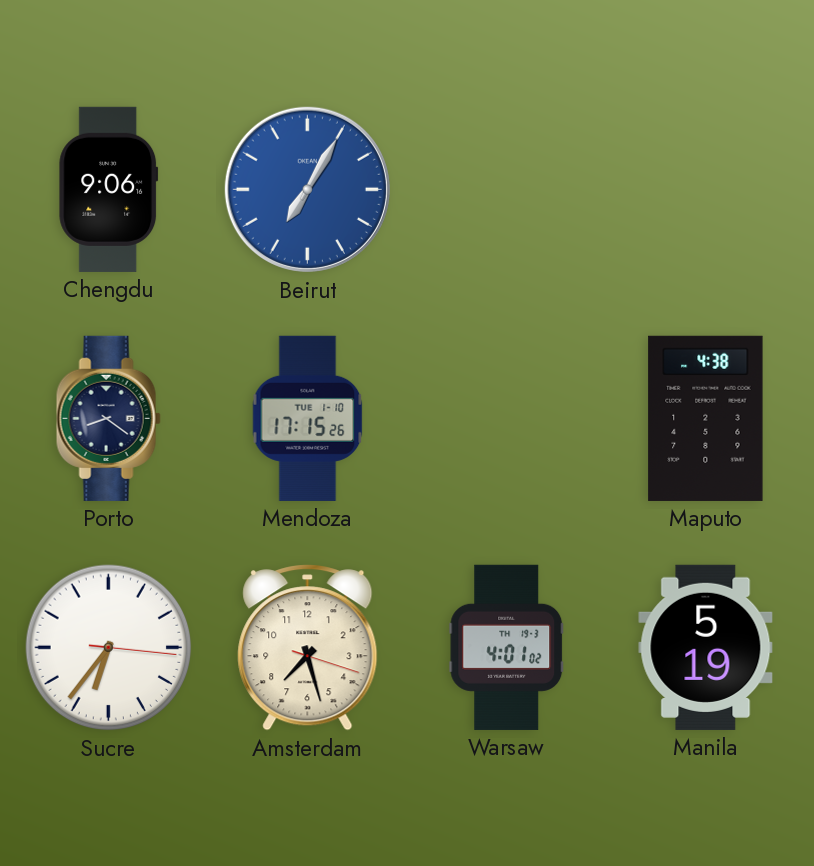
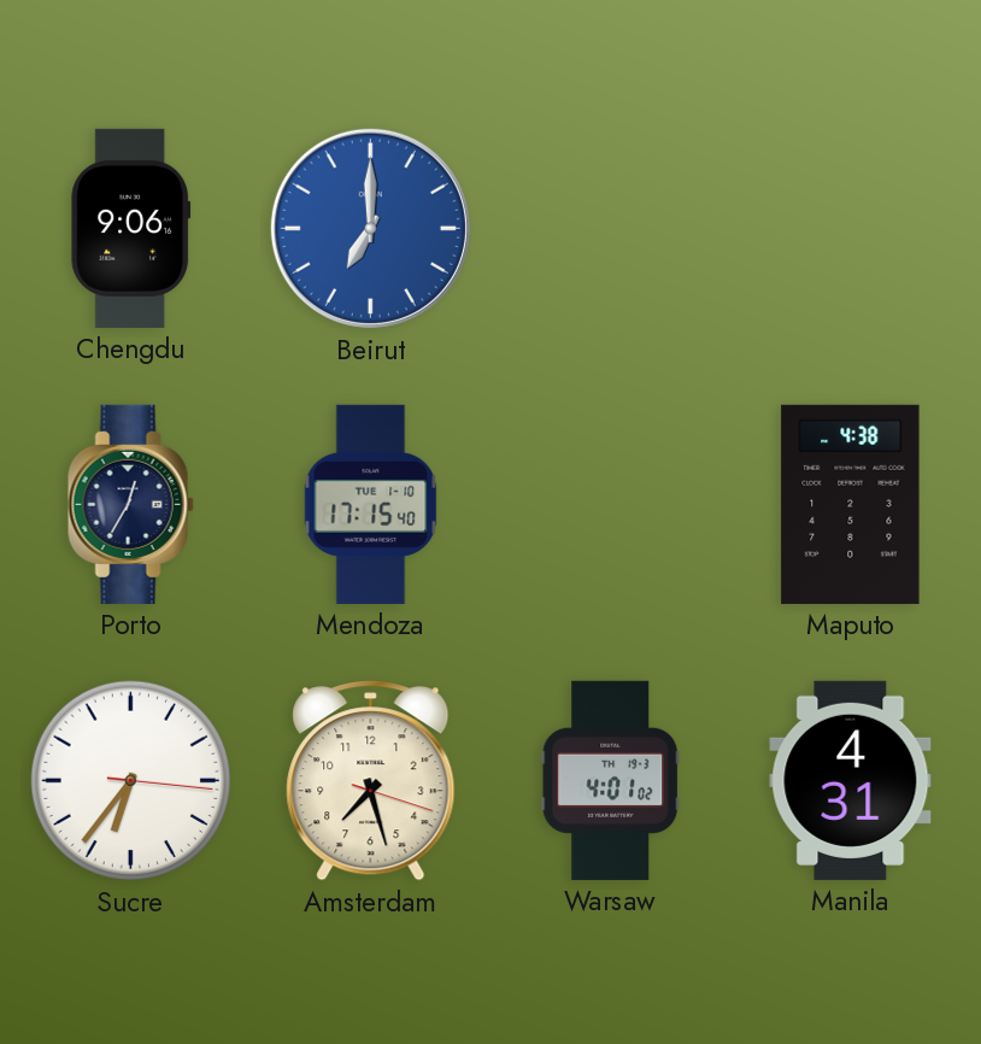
Beirut: 7:05 -> 7:00 (370, 228)
Porto: 8:21 -> 12:35 (130, 504)
Mendoza: 17:15:26 -> 17:15:40 (371, 504)
Manila: 5:19 -> 4:31 (851, 780)
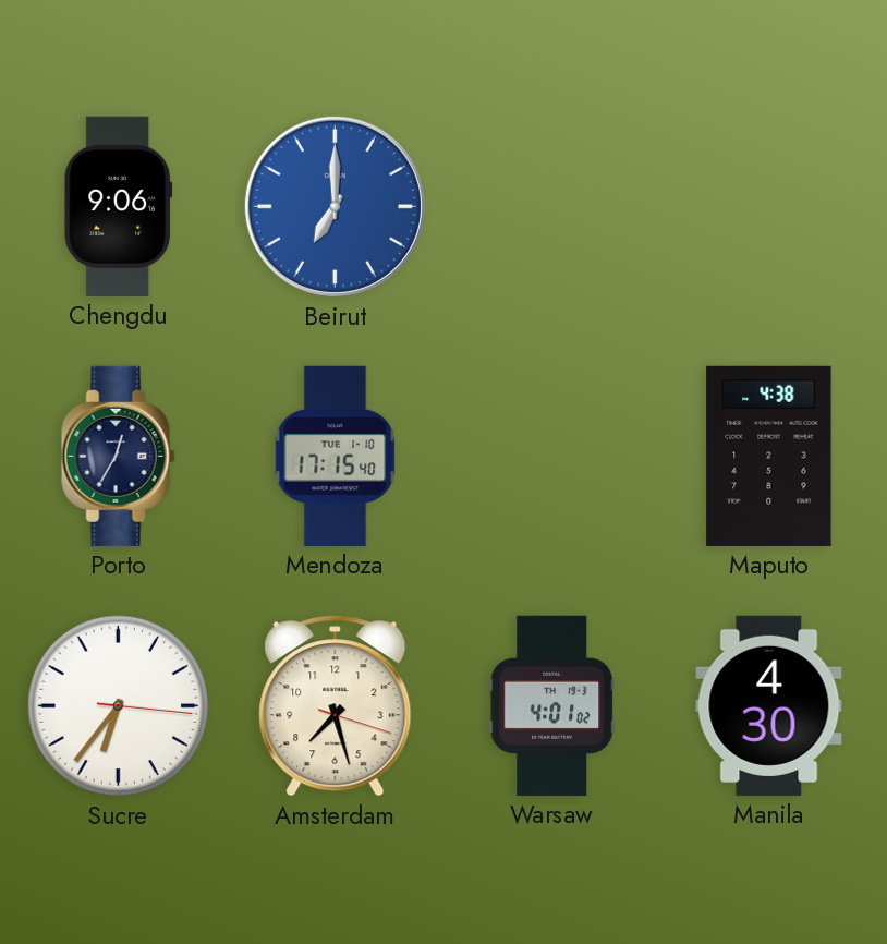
Manila: 4:31 -> 4:30 (769, 705)
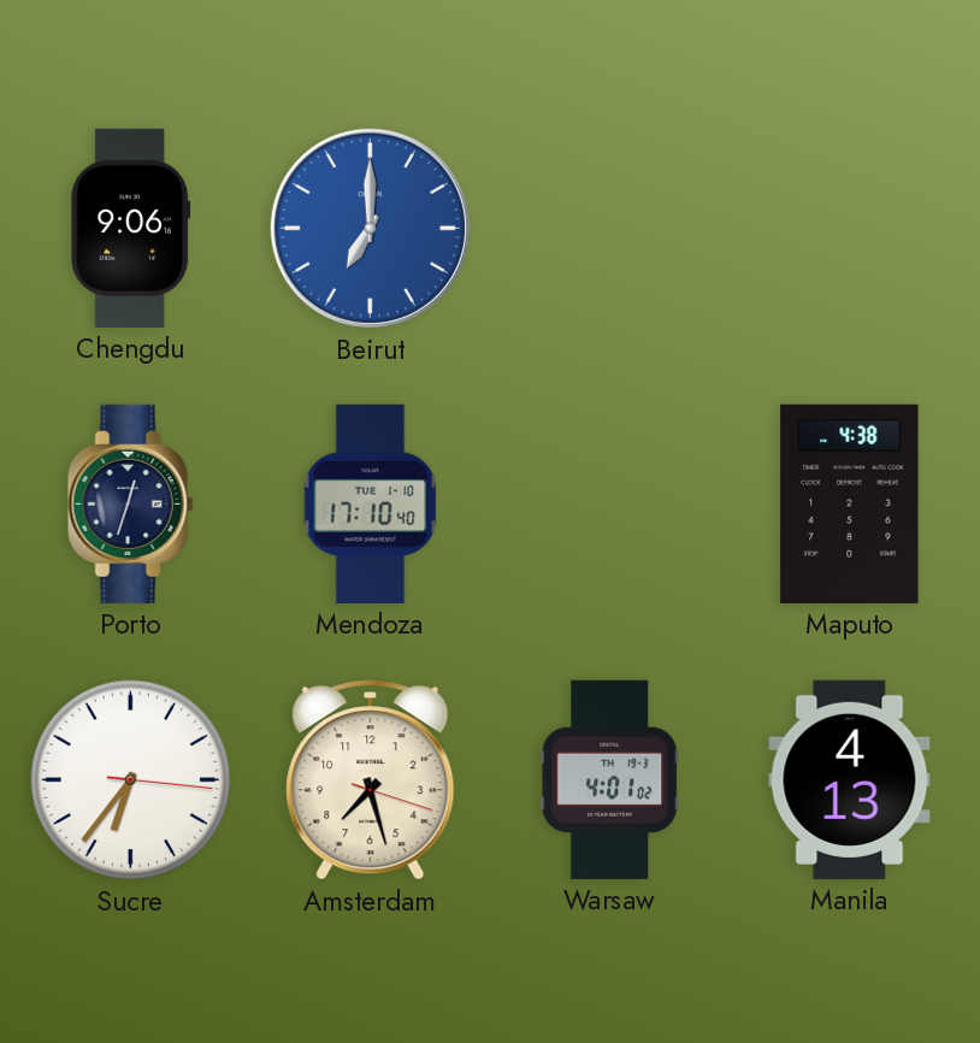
Porto: 12:35 -> 12:33 (130, 503)
Mendoza: 17:15 -> 17:10 (371, 503)
Manila: 4:30 -> 4:13 (850, 779)
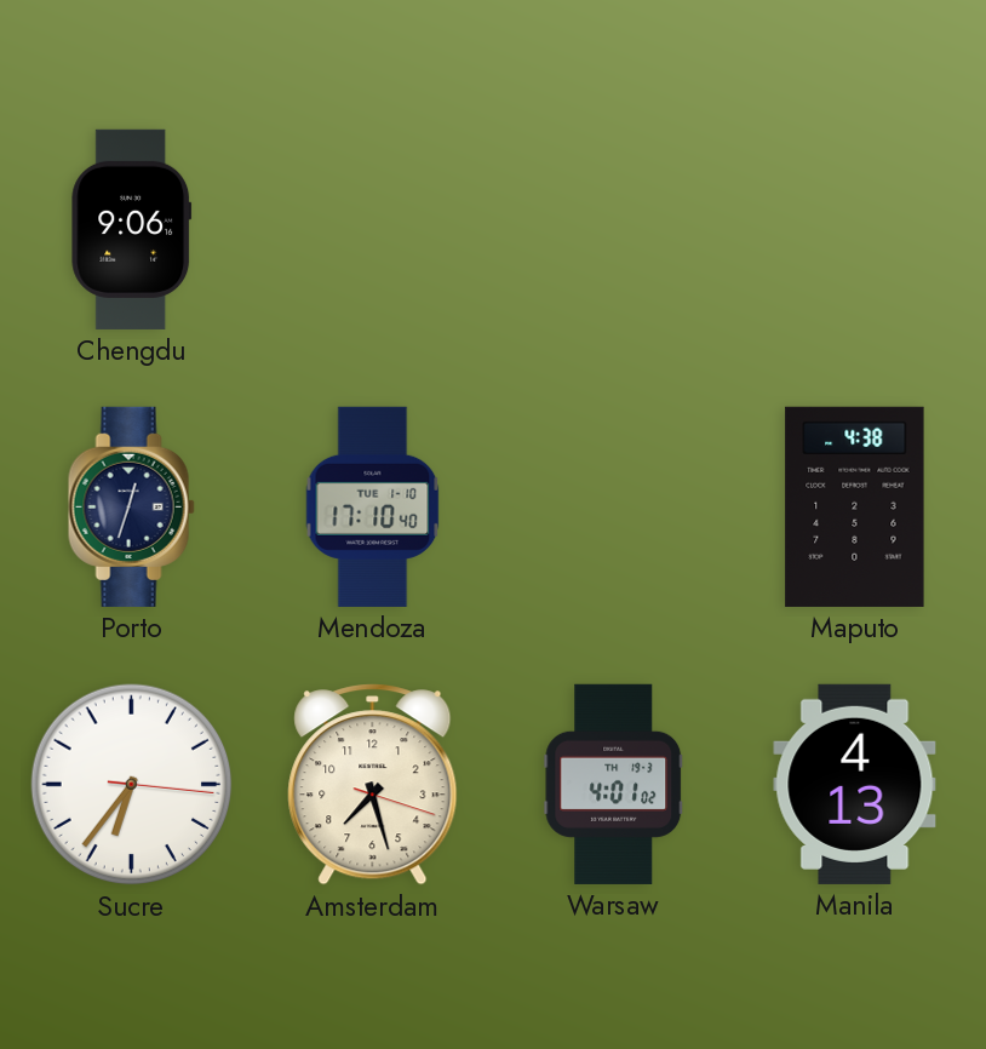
Beirut: 7:00 -> none (370, 228)
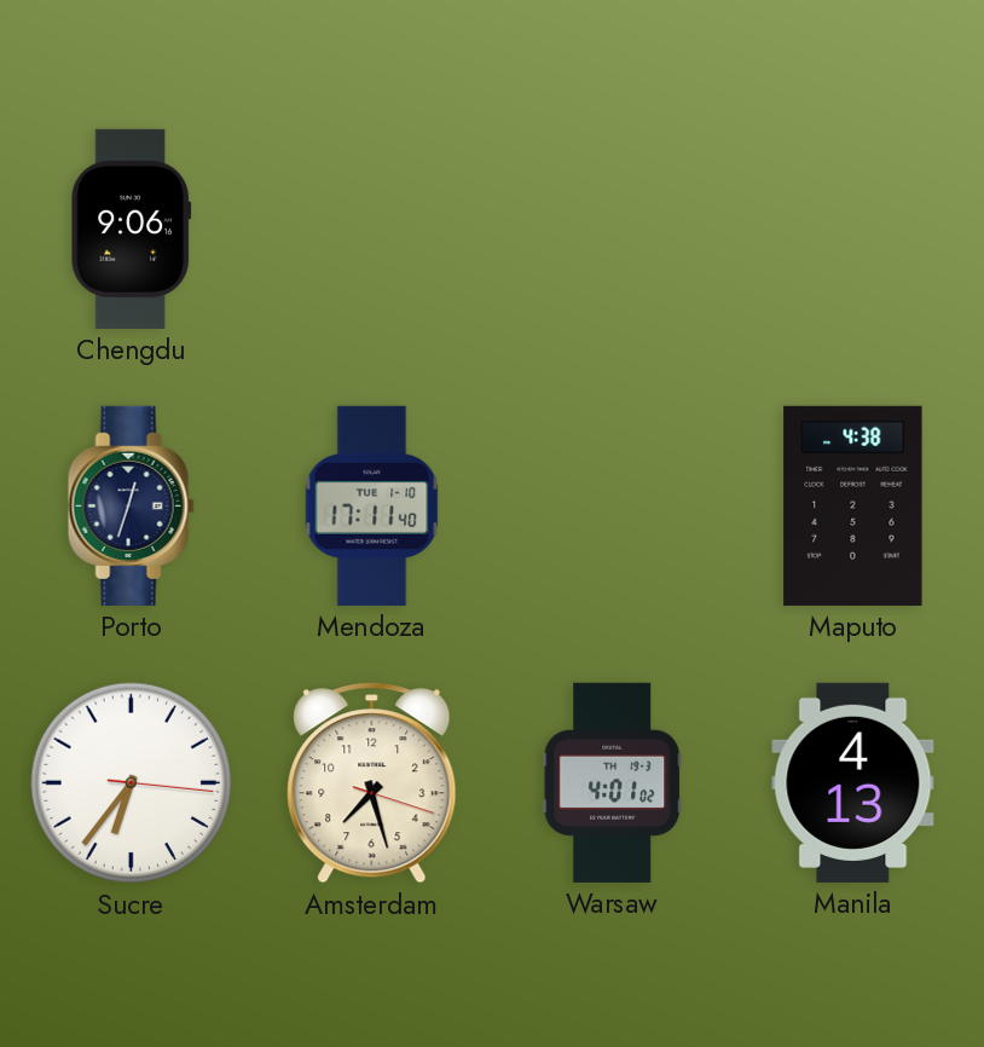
Mendoza: 17:10 -> 17:11 (372, 505)
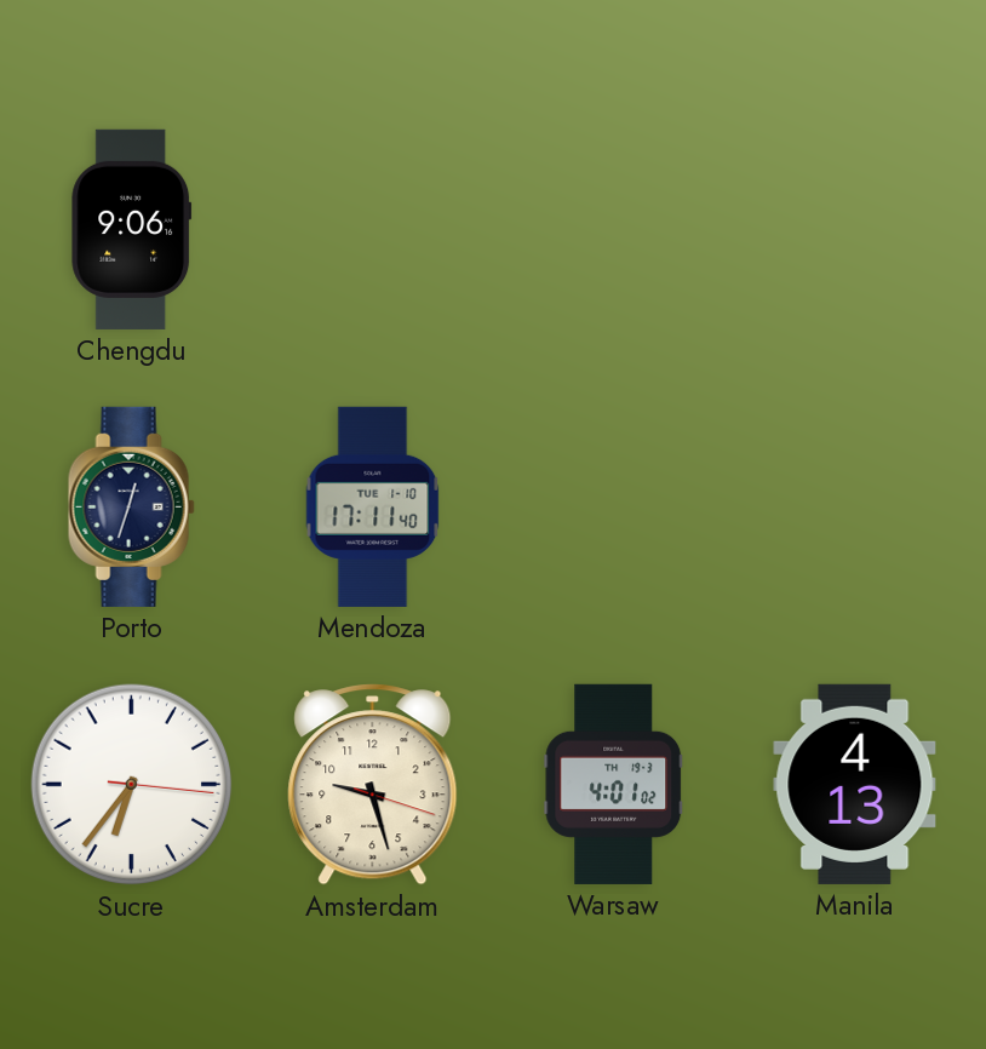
Maputo: 4:38 -> none (853, 505)
Amsterdam: 7:27 -> 9:27 (373, 785)
